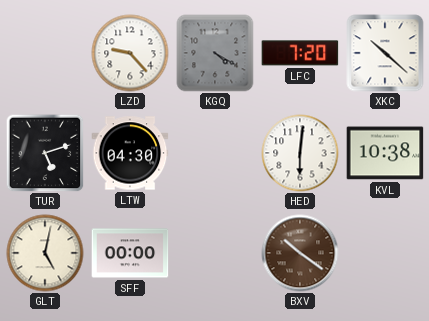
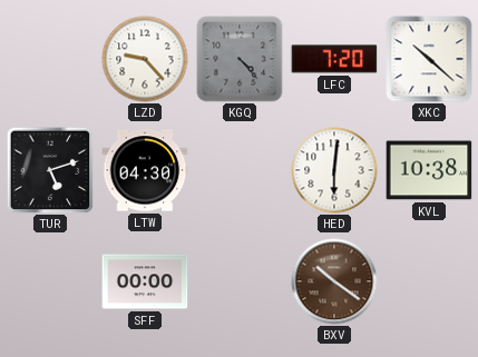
KGQ: 4:20 -> 4:23 (240, 59)
GLT: 5:02 -> none (45, 253)
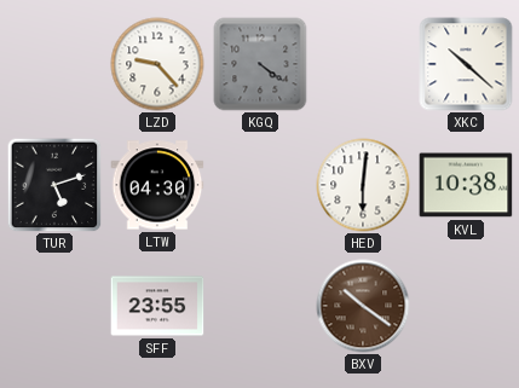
KGQ: 4:23 -> 4:21 (260, 64)
LFC: 7:20 -> none (334, 59)
SFF: 00:00 -> 23:55 (157, 306)
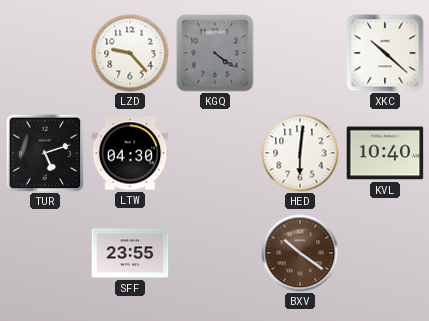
KVL: 10:38 -> 10:40 (385, 153)
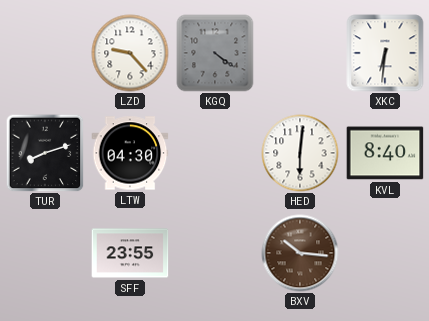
XKC: 10:22 -> 6:31 (385, 53)
TUR: 5:12 -> 8:12 (45, 153)
KVL: 10:40 -> 8:40 (385, 153)
BXV: 10:21 -> 10:16 (300, 253)
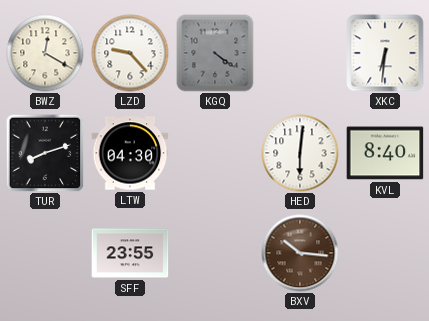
BWZ: none -> 12:20 (45, 53)
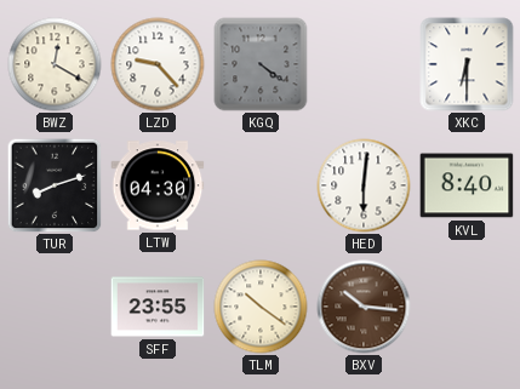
XKC: 6:31 -> 6:30 (467, 64)
TLM: none -> 10:21 (261, 307)
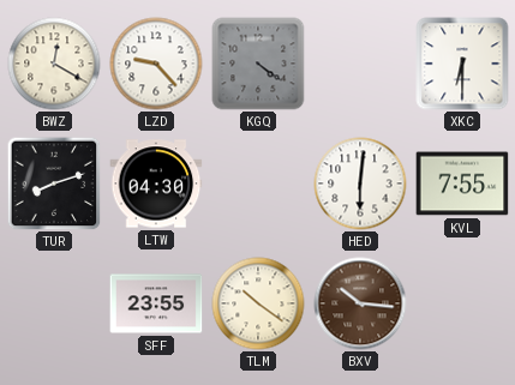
KVL: 8:40 -> 7:55 (462, 184)
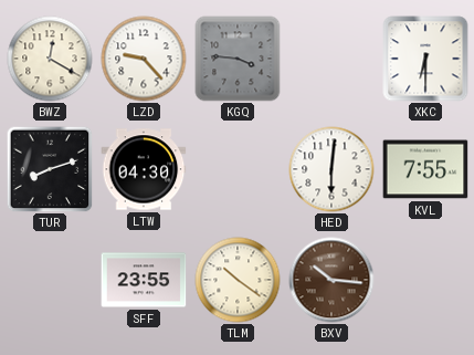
KGQ: 4:21 -> 3:46 (238, 59)
